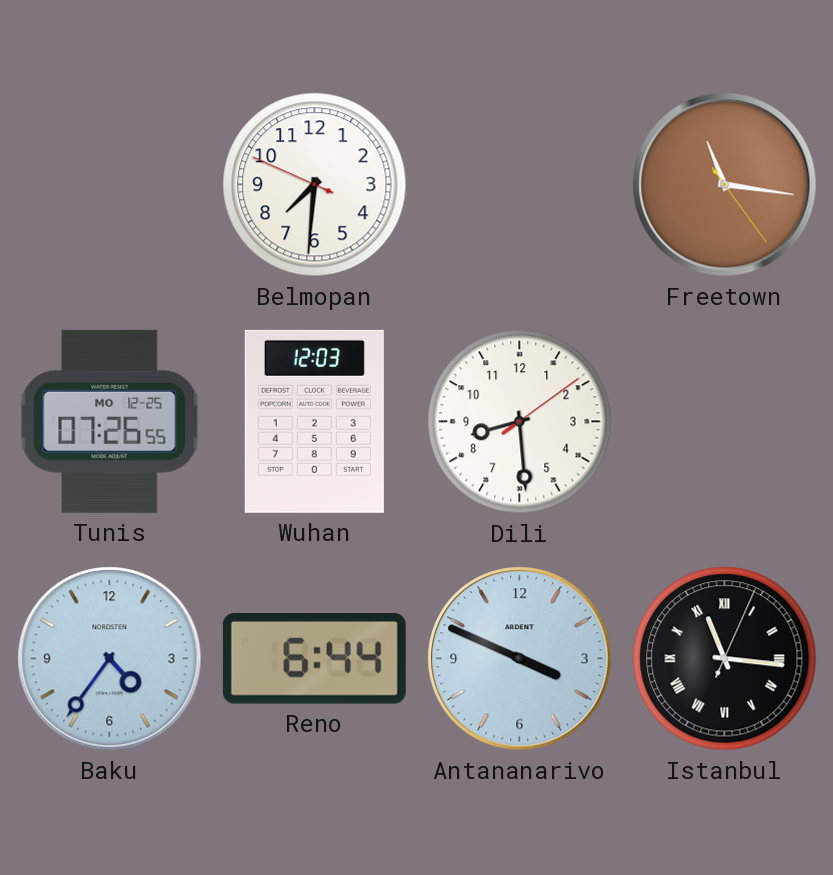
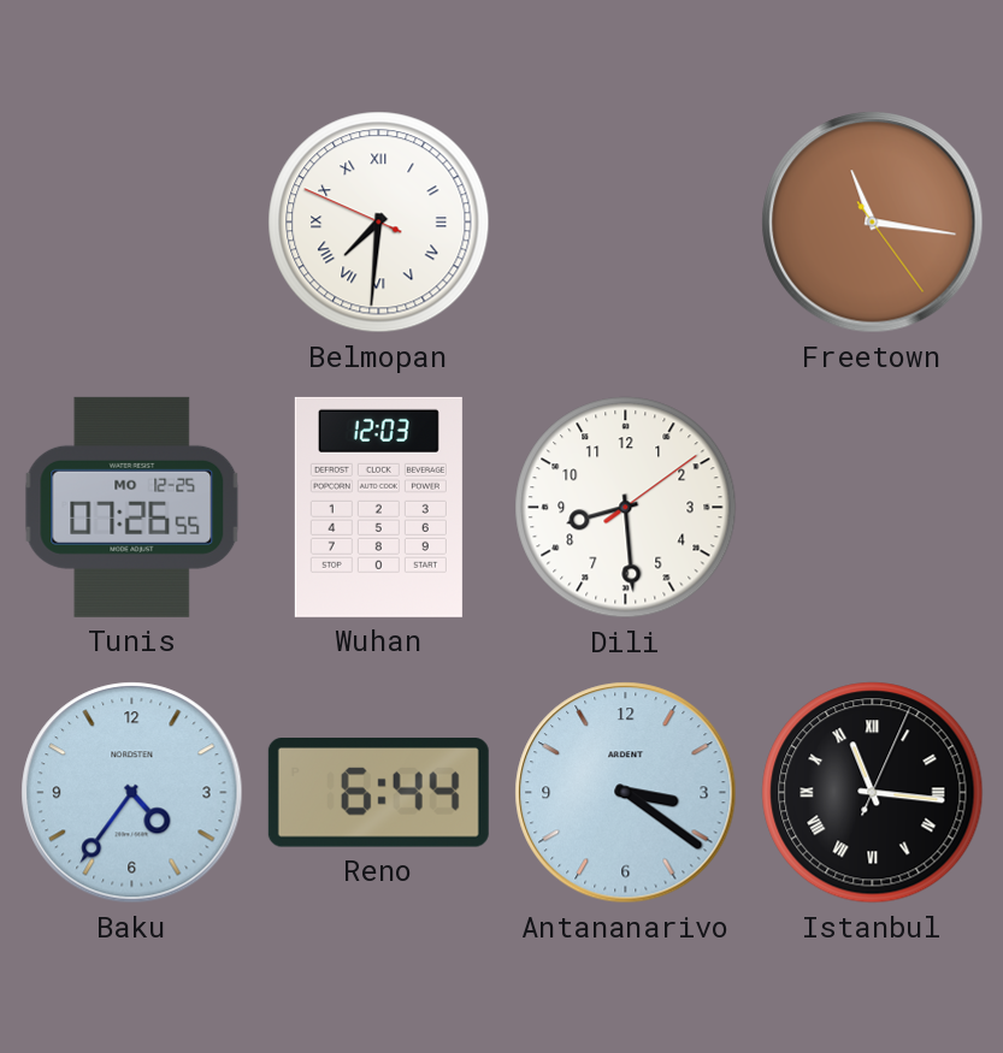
Belmopan numerals: Arabic -> Roman (379, 223)
Antananarivo: 3:49 -> 3:21 (626, 793)
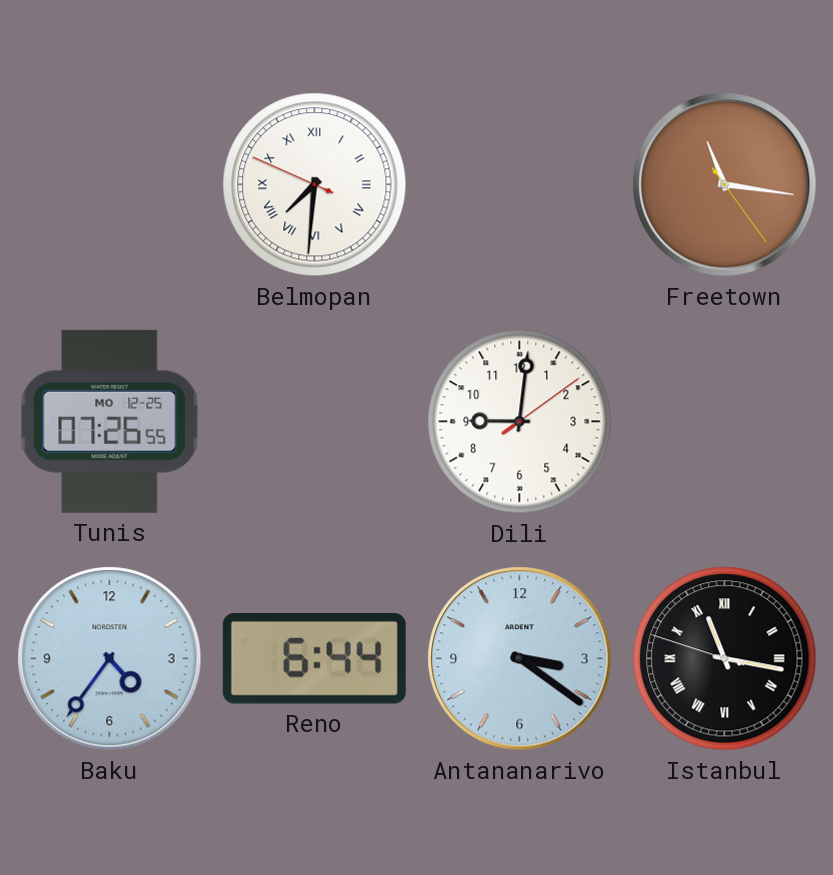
Wuhan: 12:03 -> none (378, 507)
Dili: 8:29 -> 9:01 (520, 422)
Istanbul: 11:16:04 -> 11:16:48 (725, 659)
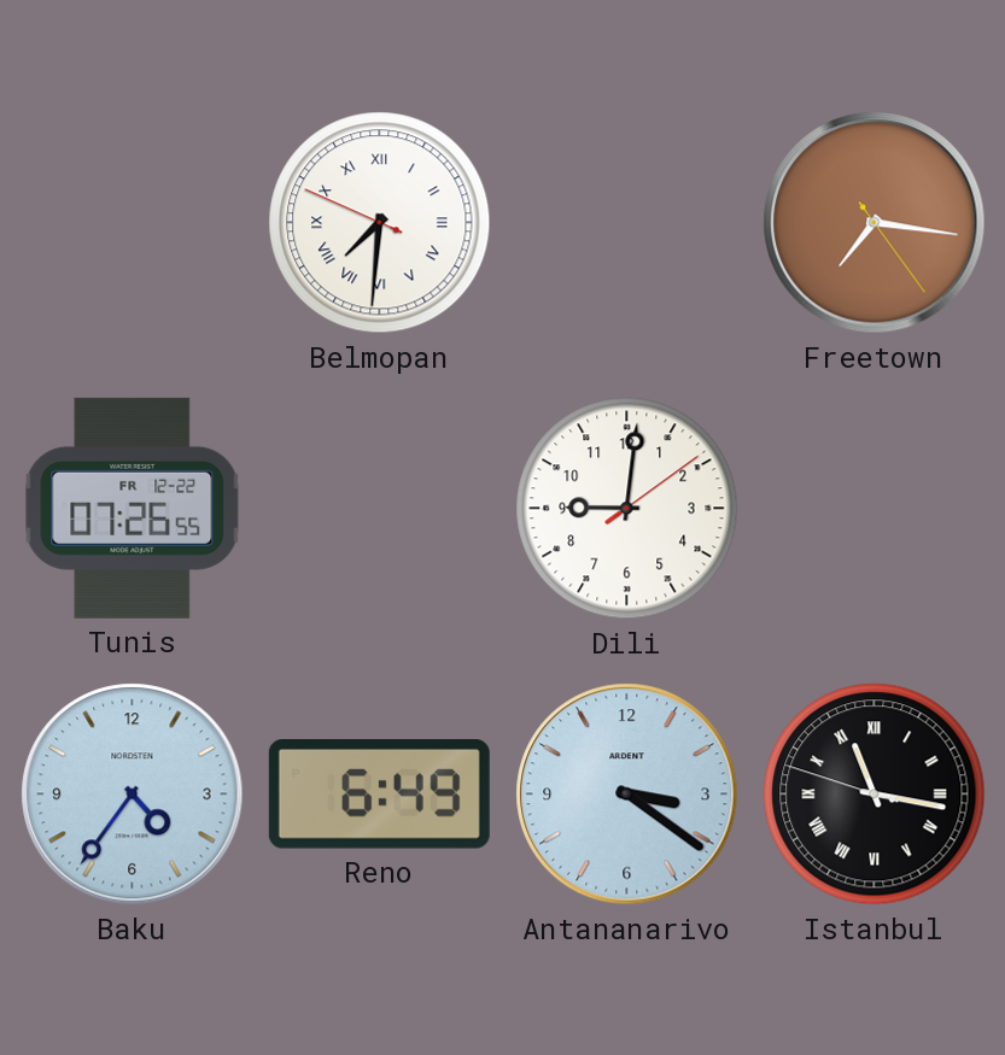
Freetown: 11:16 -> 7:16 (875, 223)
Tunis date: MO 12-25 -> FR 12-22 (133, 508)
Reno: 6:44 -> 6:49 (379, 795)
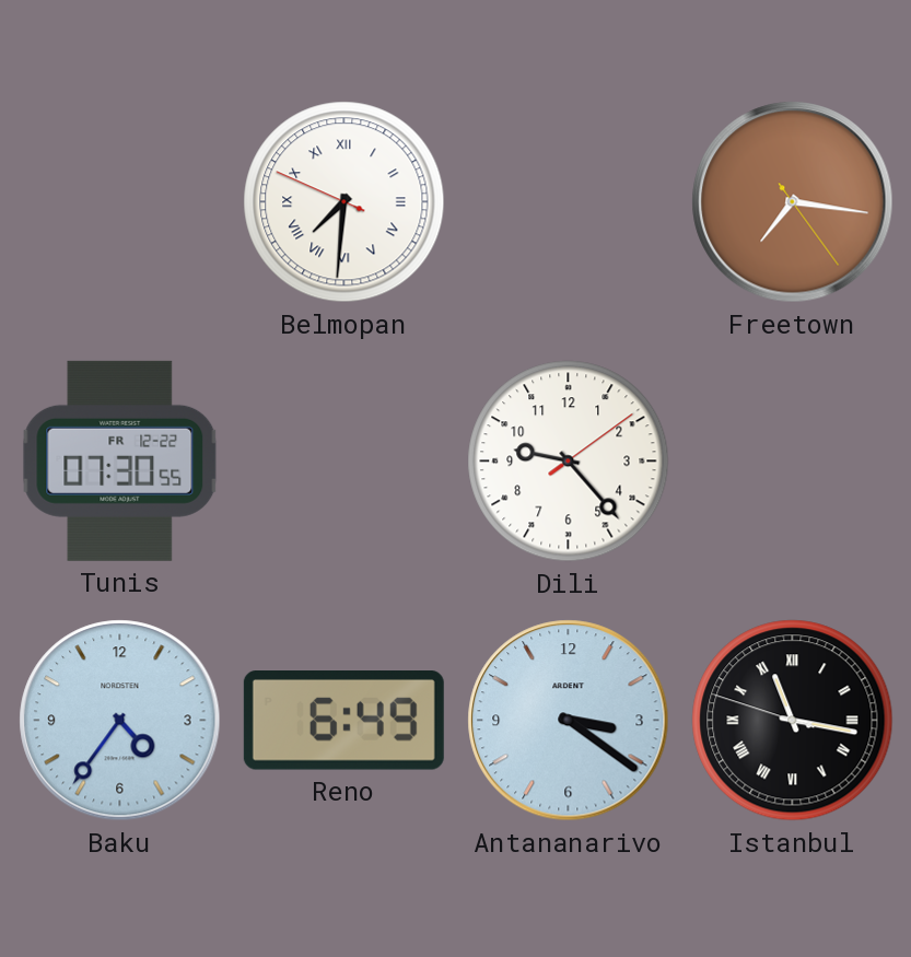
Tunis: 07:26 -> 07:30 (120, 460)
Dili: 9:01 -> 9:23 (569, 462)
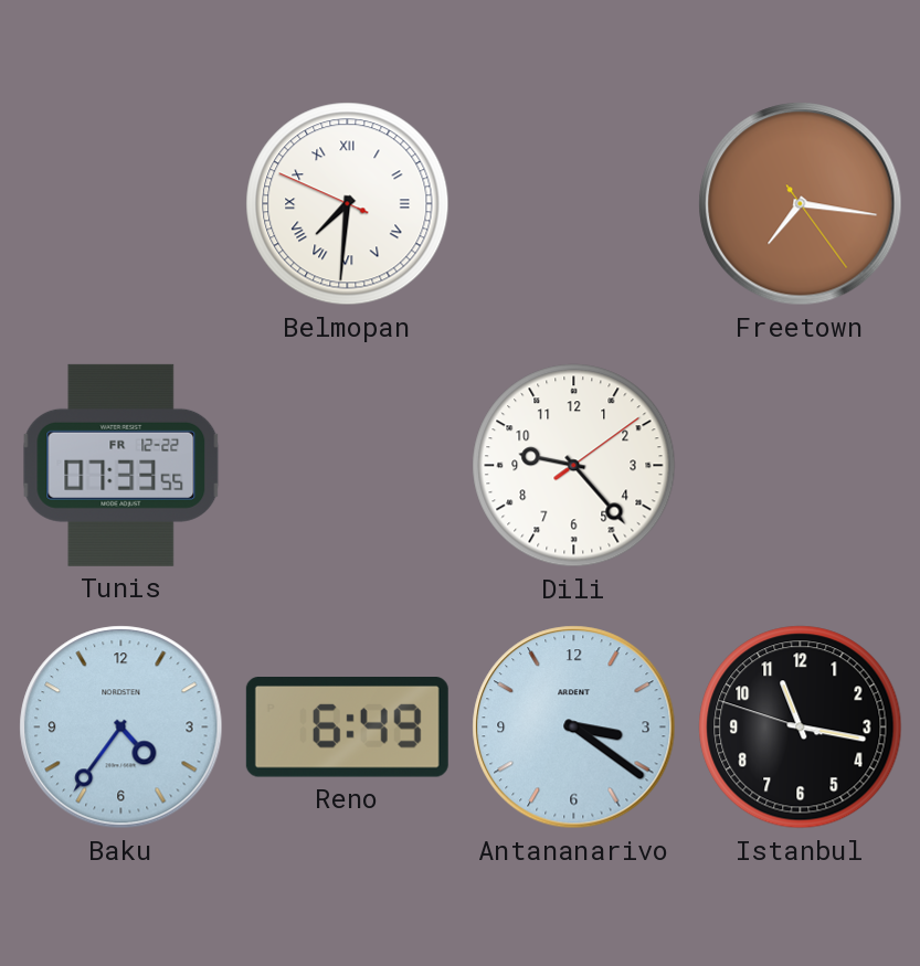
Tunis: 07:30 -> 07:33 (121, 465)
Istanbul numerals: Roman -> Arabic (801, 728)
